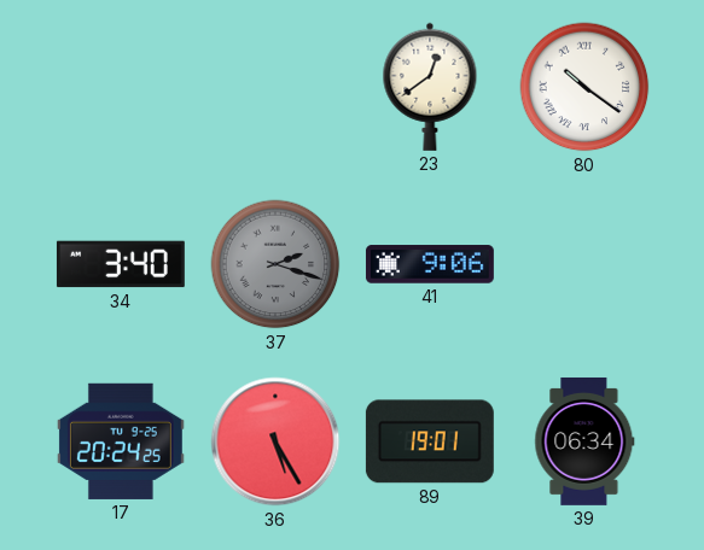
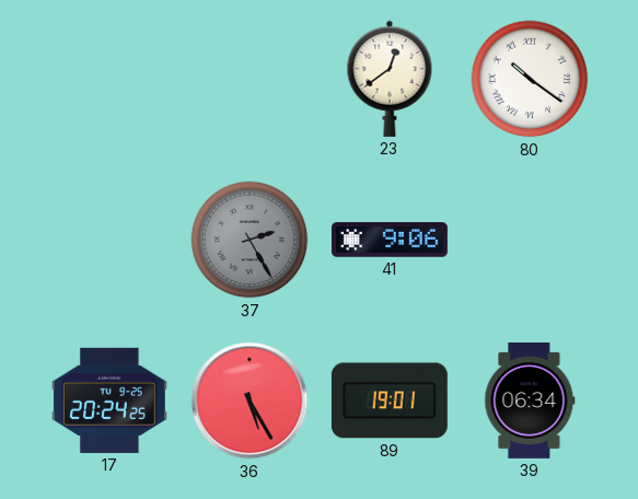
34: 3:40 -> none (121, 264)
37: 2:18 -> 2:25 (250, 240)
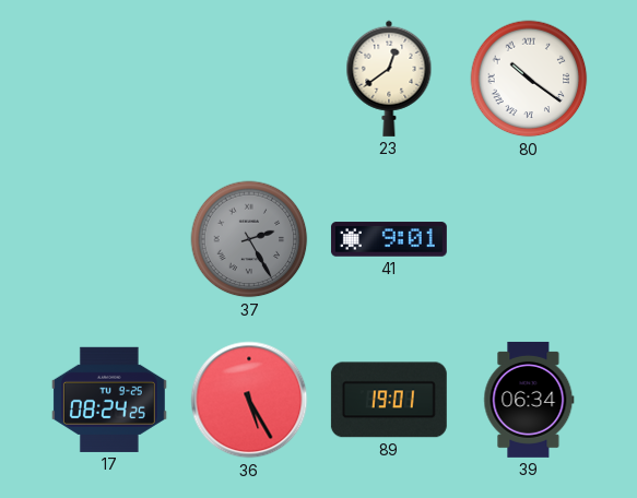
41: 9:06 -> 9:01 (389, 239)
17: 20:24 -> 08:24 (109, 400)
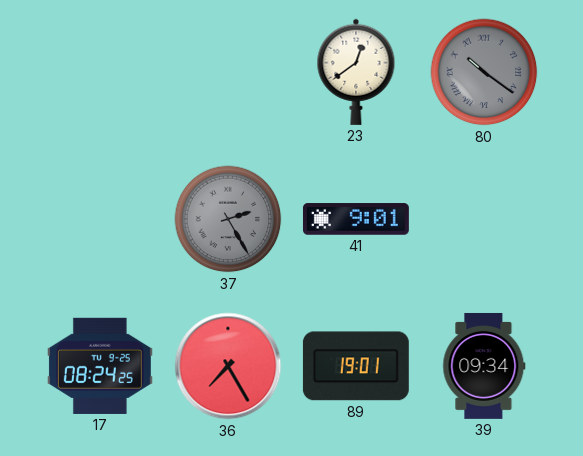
80 dial: white -> grey (484, 72)
36: 5:25 -> 7:25 (228, 366)
39: 06:34 -> 09:34 (484, 366)
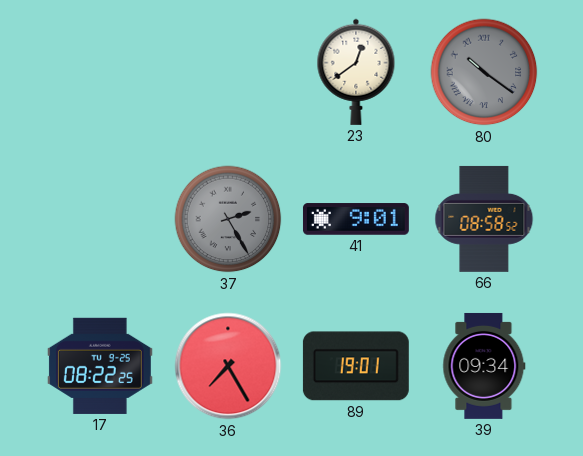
66: none -> 08:58 (484, 219)
17: 08:24 -> 08:22 (100, 366)
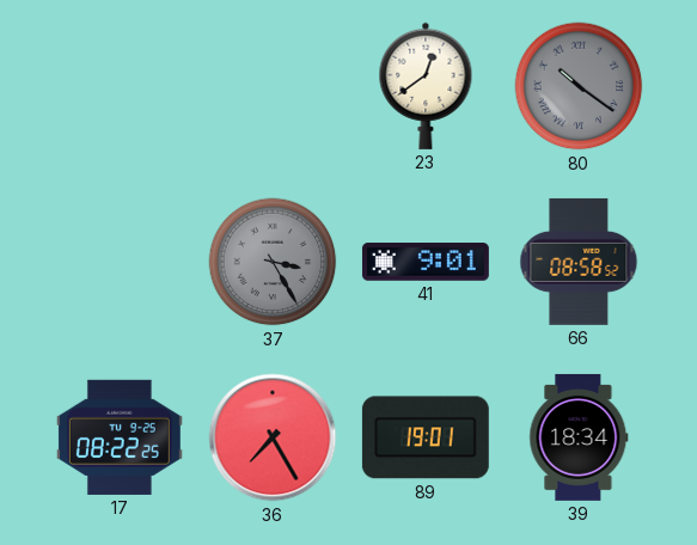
37: 2:25 -> 3:25 (273, 262)
39: 09:34 -> 18:34 (579, 437)
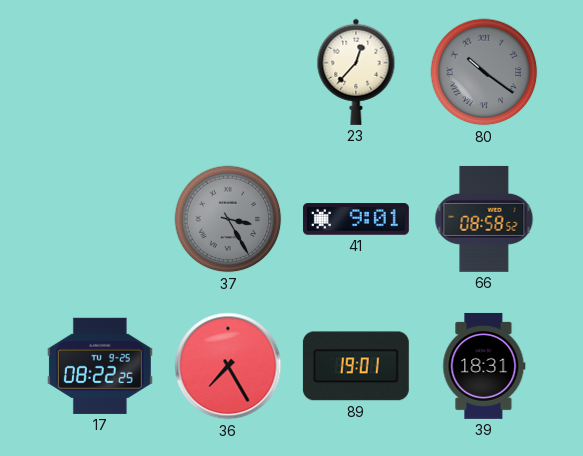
23: 12:39 -> 12:37 (356, 72)
39: 18:34 -> 18:31 (484, 366)
